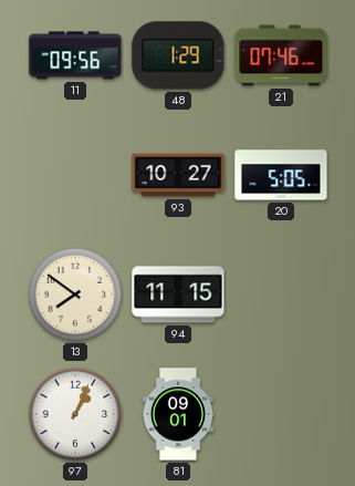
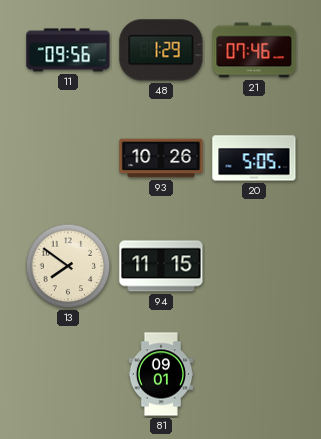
93: 10:27 -> 10:26 (161, 158)
97: 1:04 -> none (75, 414)
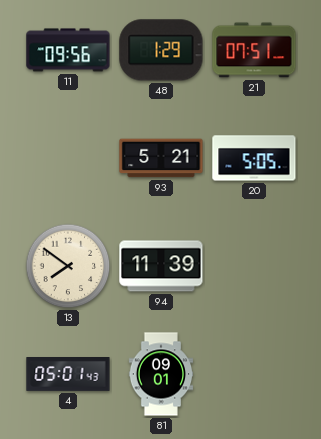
21: 07:46 -> 07:51 (254, 50)
93: 10:26 -> 5:21 (161, 158)
94: 11:15 -> 11:39 (161, 266)
4: none -> 05:01 (68, 375)
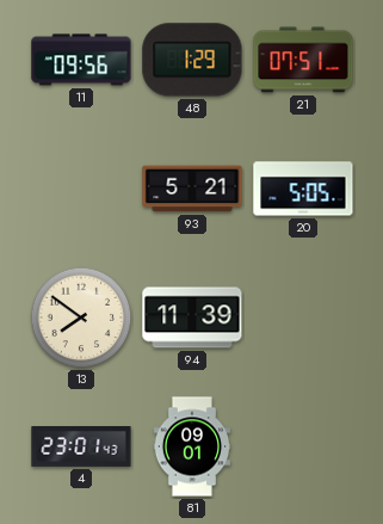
4: 05:01 -> 23:01 (81, 448)
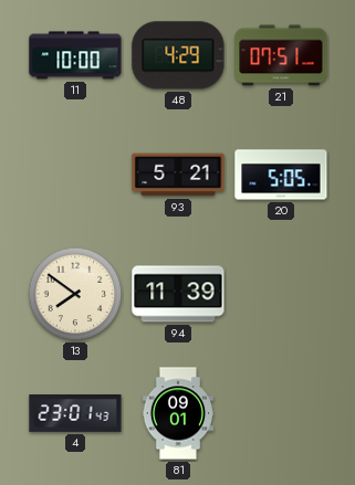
11: 09:56 -> 10:00 (75, 55)
48: 1:29 -> 4:29 (178, 55)
